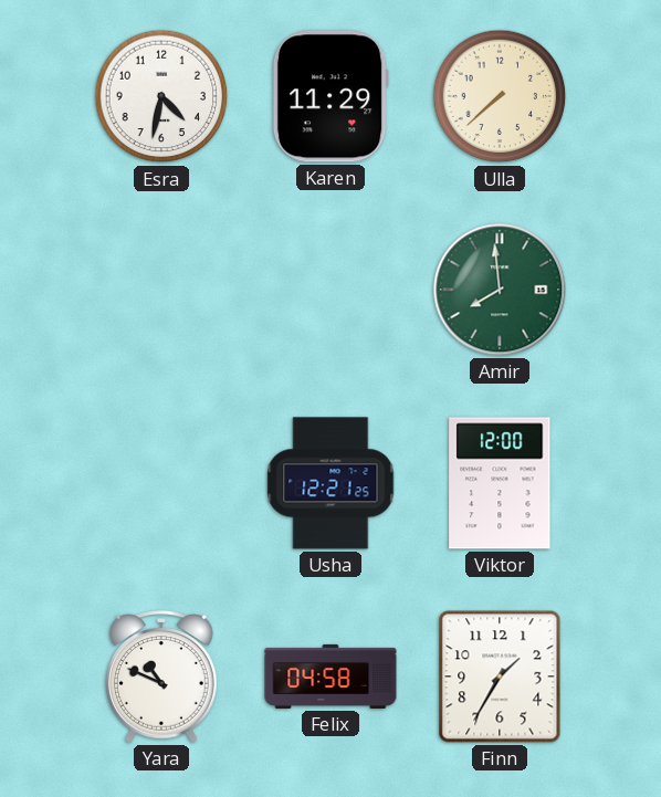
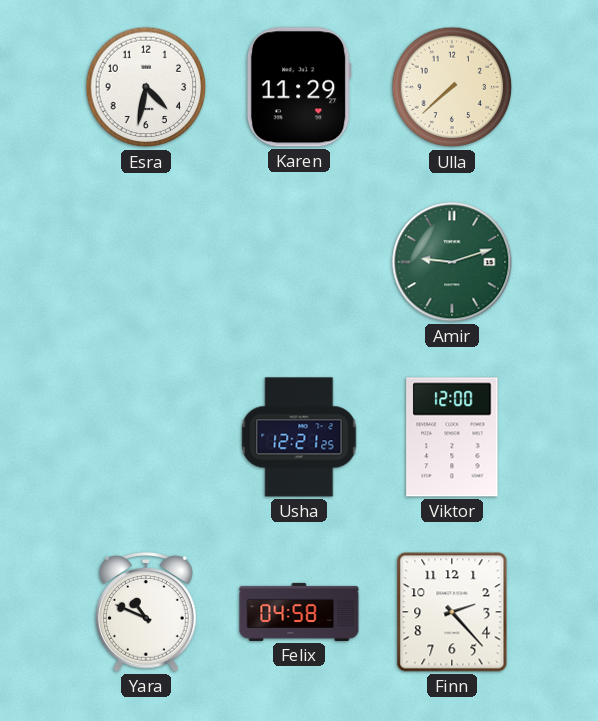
Amir: 7:59 -> 9:12 (452, 262)
Finn: 1:35 -> 2:23 (452, 612)
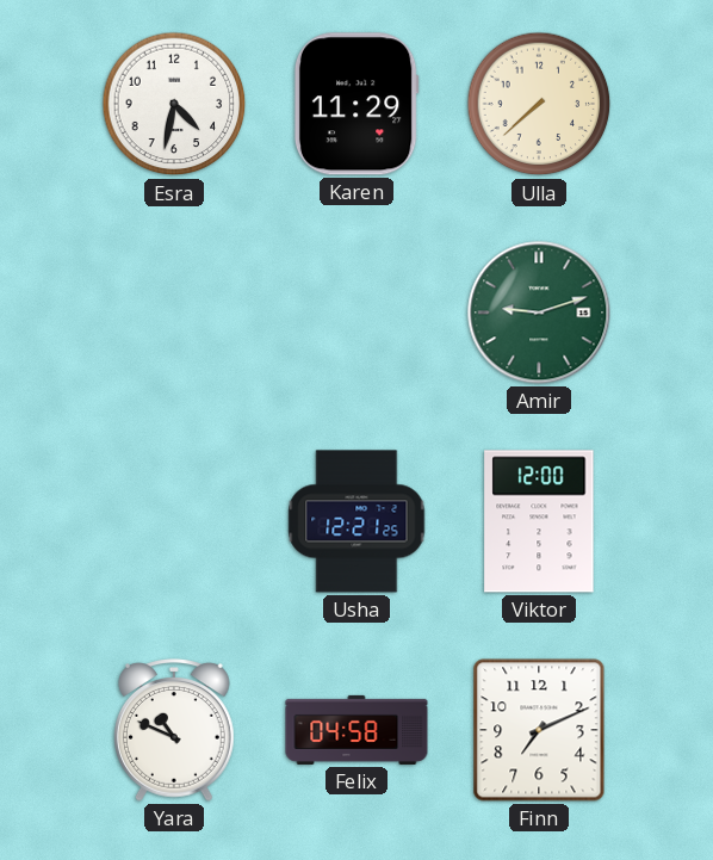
Finn: 2:23 -> 7:11 (539, 730)
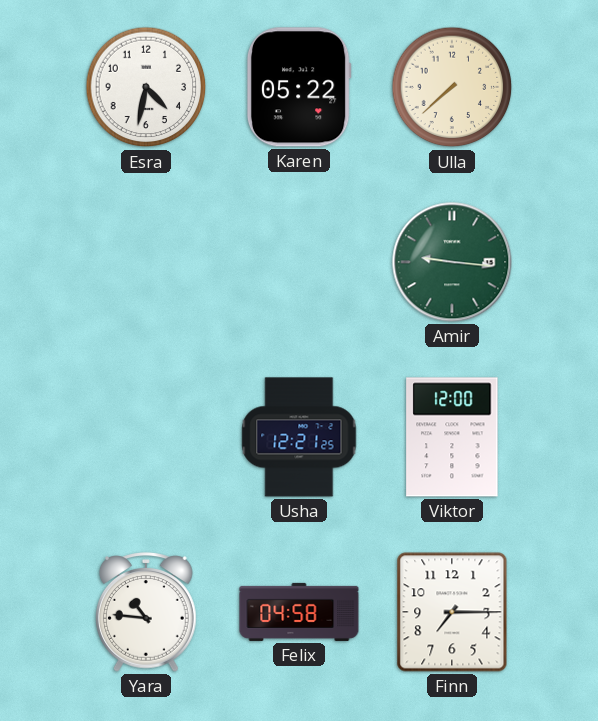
Karen: 11:29 -> 05:22 (299, 87)
Amir: 9:12 -> 9:16 (452, 262)
Yara: 10:49 -> 10:46 (147, 612)
Finn: 7:11 -> 7:15 (452, 612)
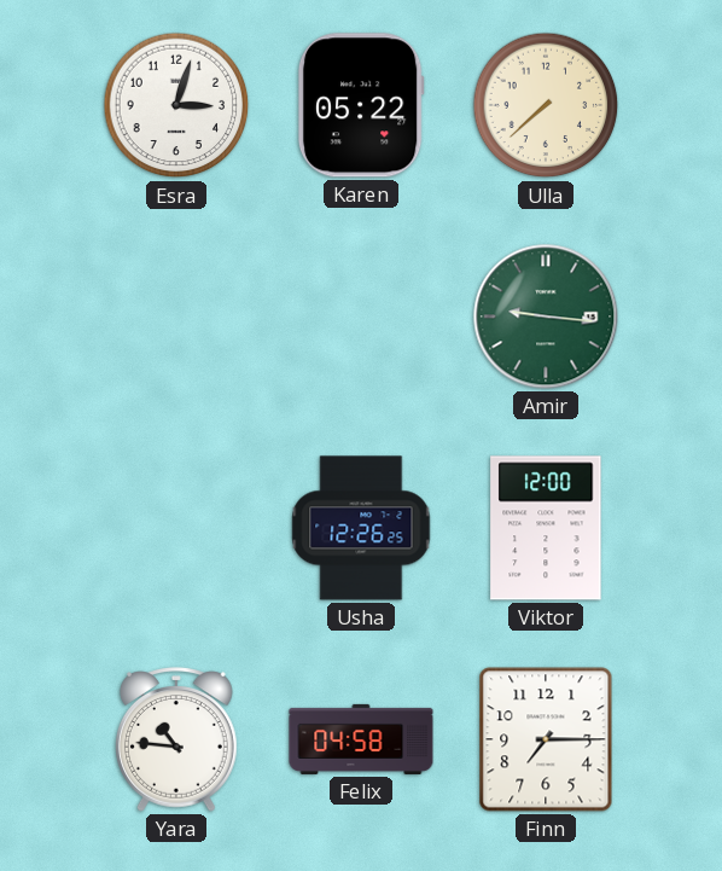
Esra: 4:32 -> 3:03 (176, 105)
Usha: 12:21 -> 12:26 (361, 528)
